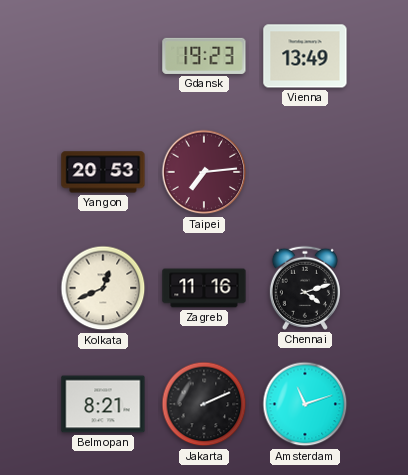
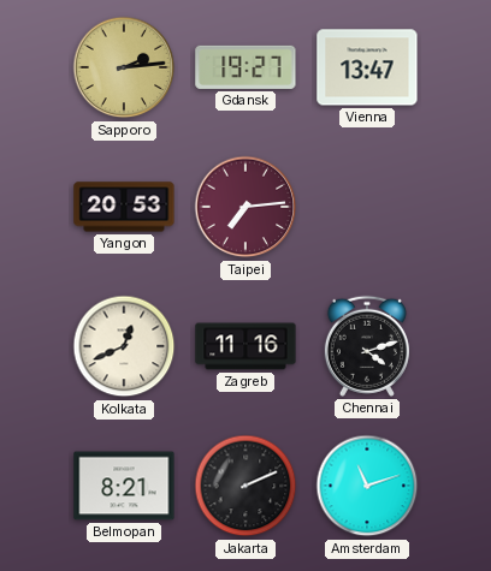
Sapporo: none -> 2:14 (124, 67)
Gdansk: 19:23 -> 19:27 (245, 67)
Vienna: 13:49 -> 13:47 (367, 67)
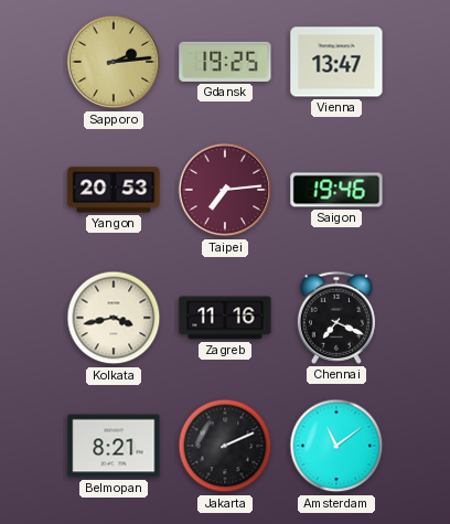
Gdansk: 19:27 -> 19:25 (225, 62)
Saigon: none -> 19:46 (336, 190)
Kolkata: 12:41 -> 3:43 (114, 318)
Chennai: 4:12 -> 7:19 (336, 318)
Amsterdam: 11:12 -> 11:09 (336, 446)
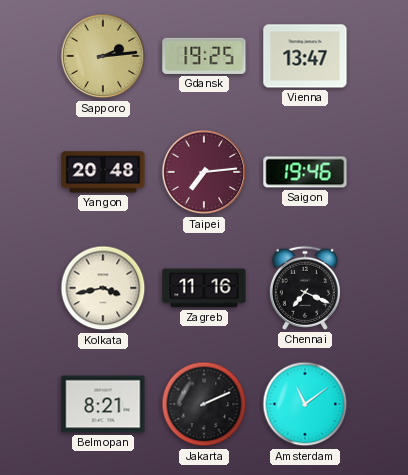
Yangon: 20:53 -> 20:48 (103, 172)
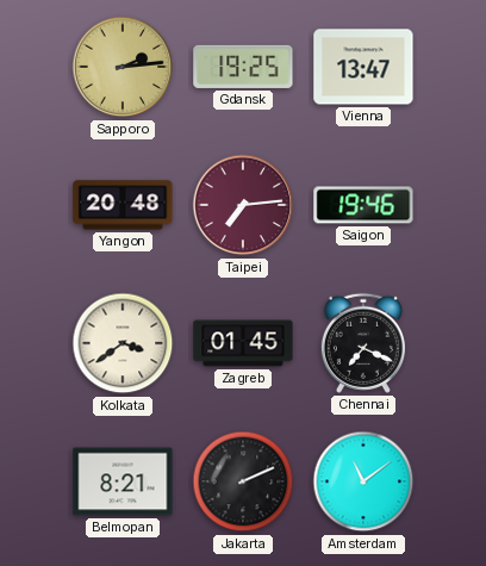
Kolkata: 3:43 -> 3:39 (123, 343)
Zagreb: 11:16 -> 01:45 (243, 343)
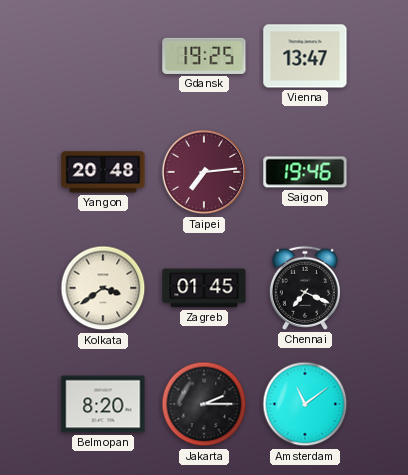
Sapporo: 2:14 -> none (123, 67)
Belmopan: 8:21 -> 8:20 (103, 404)
Jakarta: 2:11 -> 2:15 (204, 404)
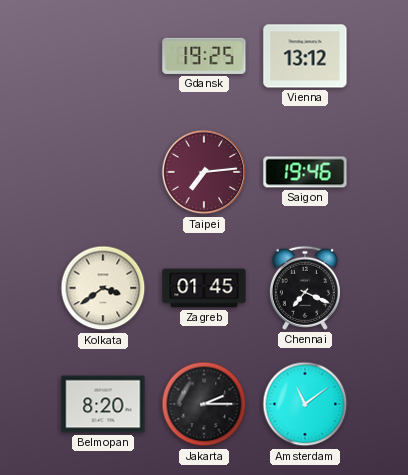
Vienna: 13:47 -> 13:12 (305, 56)
Yangon: 20:48 -> none (103, 172)
